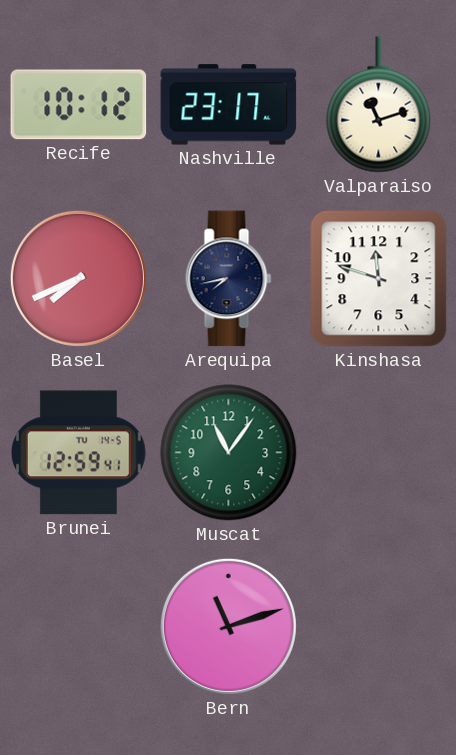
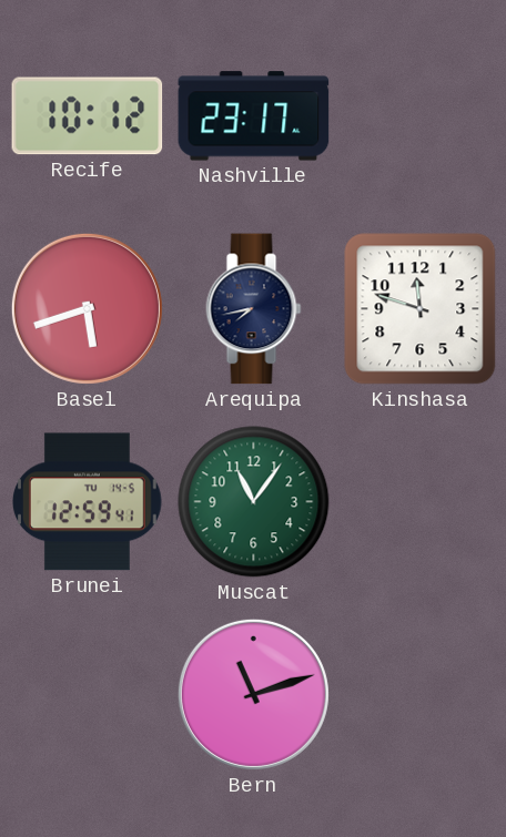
Valparaiso: 11:12 -> none (379, 105)
Basel: 7:41 -> 5:42 (87, 308)
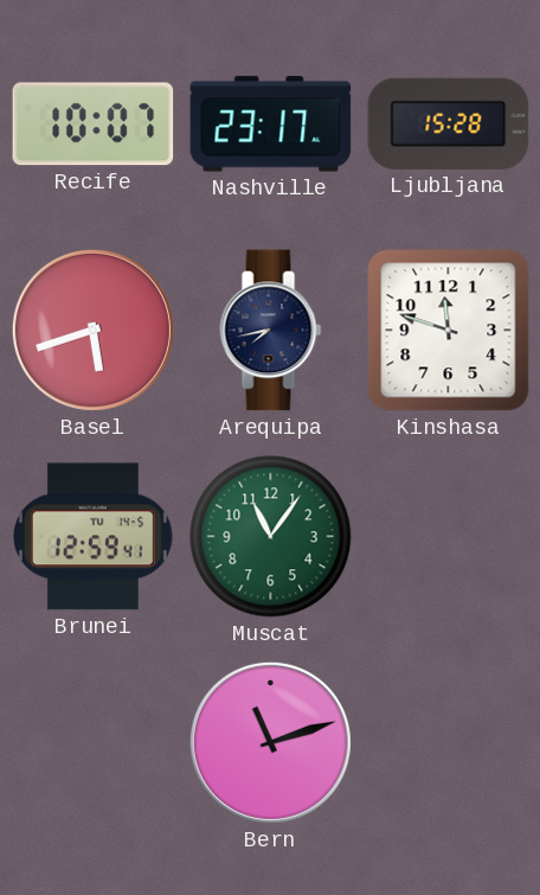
Recife: 10:12 -> 10:07 (94, 124)
Ljubljana: none -> 15:28 (449, 123)
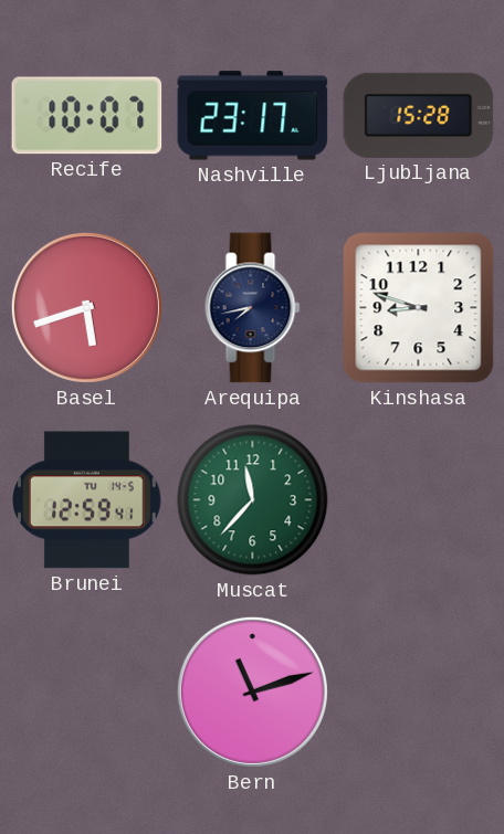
Kinshasa: 11:48 -> 8:48 (419, 308)
Muscat: 11:06 -> 11:37 (253, 500)
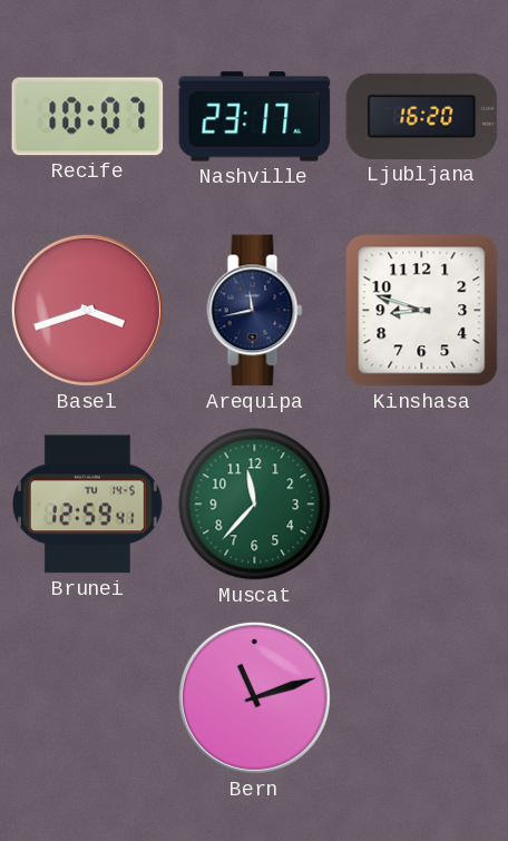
Ljubljana: 15:28 -> 16:20 (422, 116)
Basel: 5:42 -> 3:42 (87, 310)
Arequipa: 7:43 -> 11:43 (255, 311)
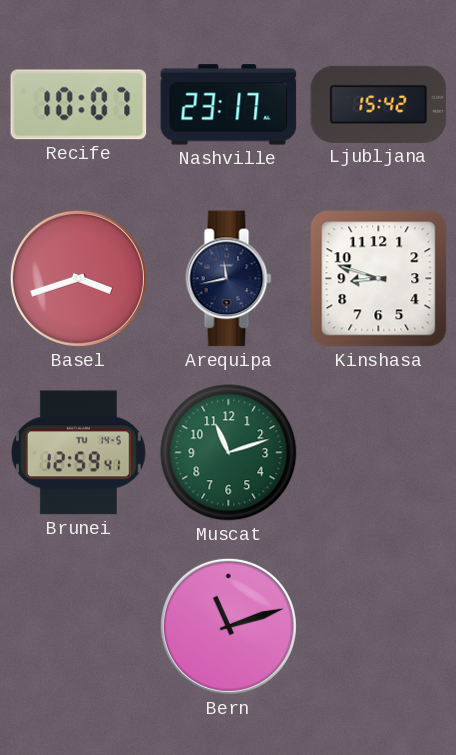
Ljubljana: 16:20 -> 15:42 (379, 104)
Muscat: 11:37 -> 11:12 (229, 453)
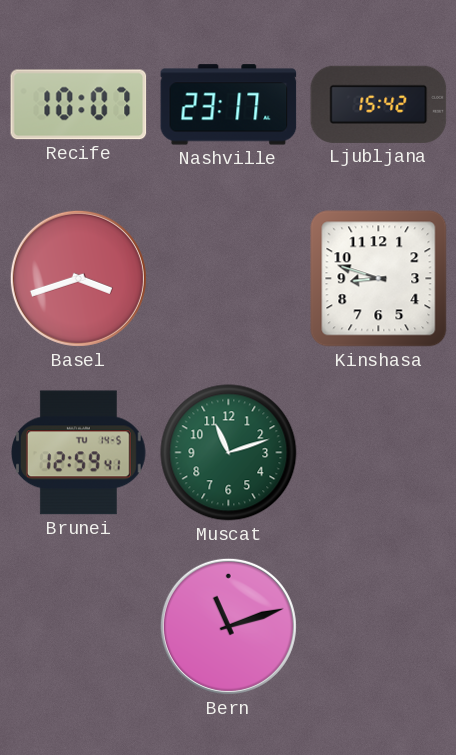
Arequipa: 11:43 -> none (229, 279)
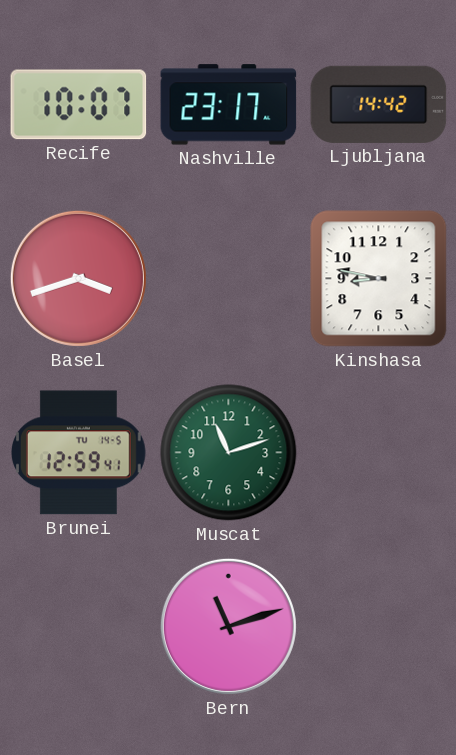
Ljubljana: 15:42 -> 14:42 (379, 104)
Kinshasa: 8:48 -> 8:47 (379, 279)
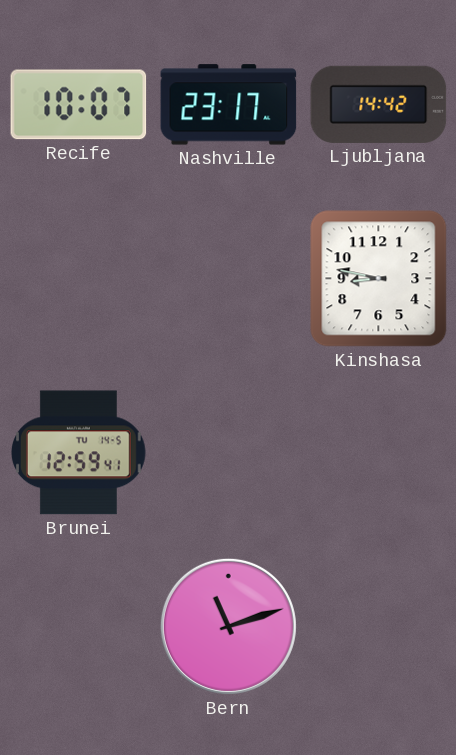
Basel: 3:42 -> none (78, 278)
Muscat: 11:12 -> none (229, 453)
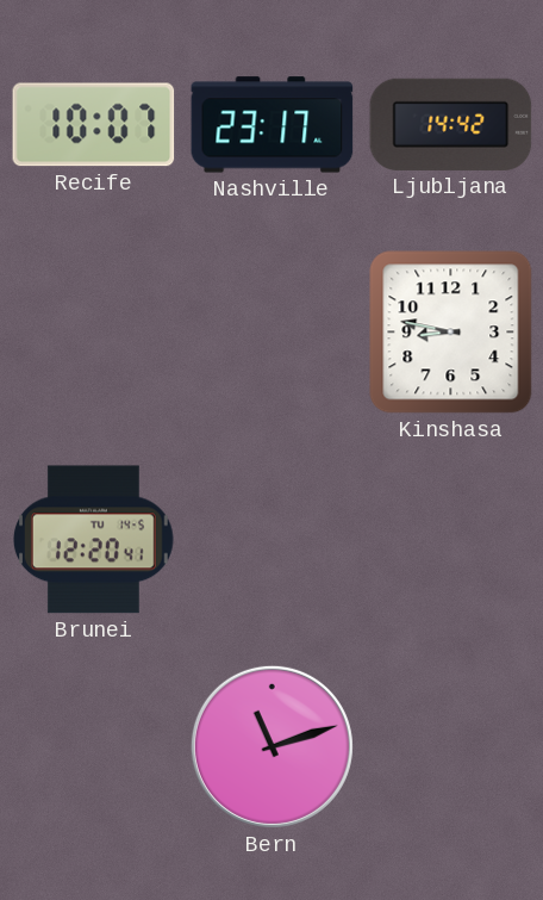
Brunei: 12:59 -> 12:20 (93, 540)
